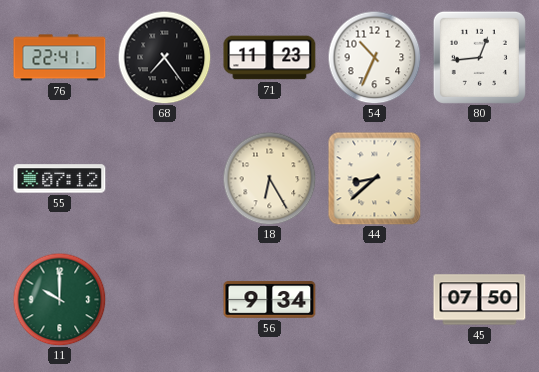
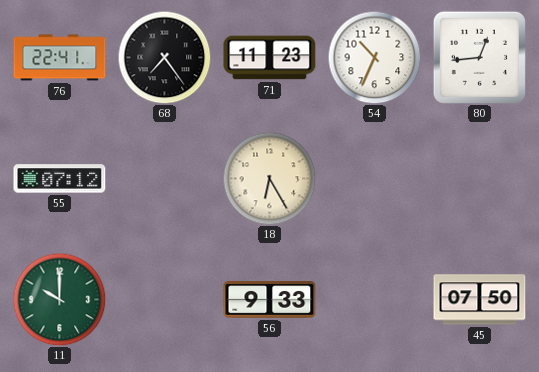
44: 8:38 -> none (375, 179)
56: 9:34 -> 9:33 (270, 300)
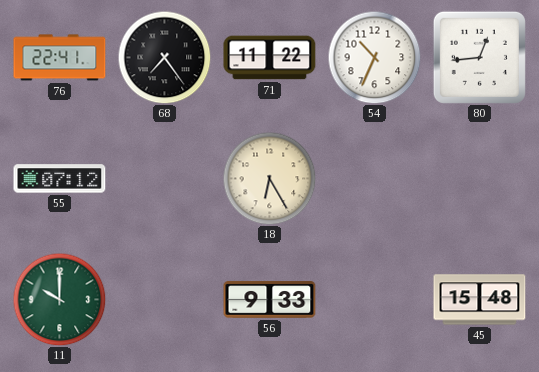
71: 11:23 -> 11:22 (270, 58)
45: 07:50 -> 15:48 (480, 300)
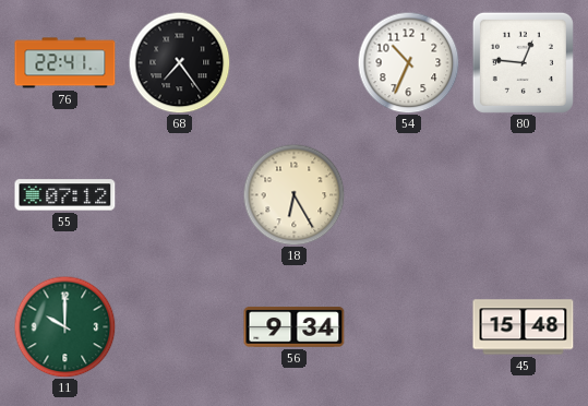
71: 11:22 -> none (270, 58)
80: 12:44 -> 12:46 (523, 62)
56: 9:33 -> 9:34 (295, 327)
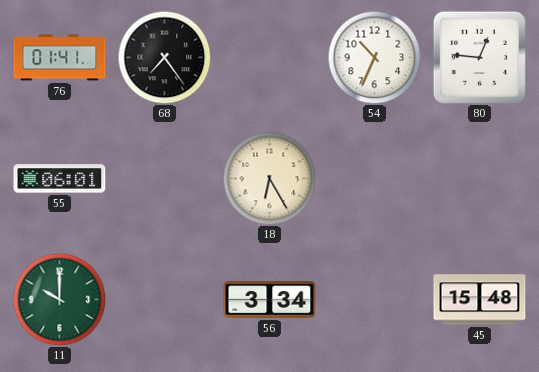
76: 22:41 -> 01:41 (60, 58)
55: 07:12 -> 06:01 (60, 179)
56: 9:34 -> 3:34 (270, 300)
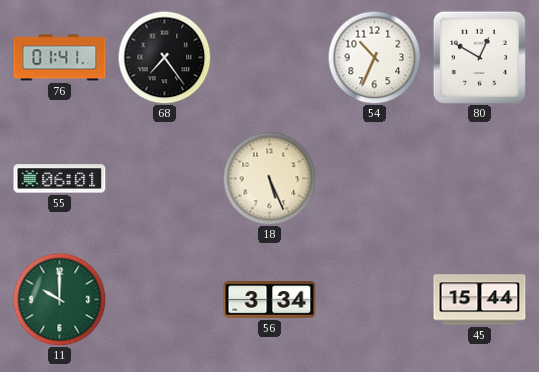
80: 12:46 -> 12:50 (479, 57)
18: 6:25 -> 5:26 (269, 178)
45: 15:48 -> 15:44 (480, 300)
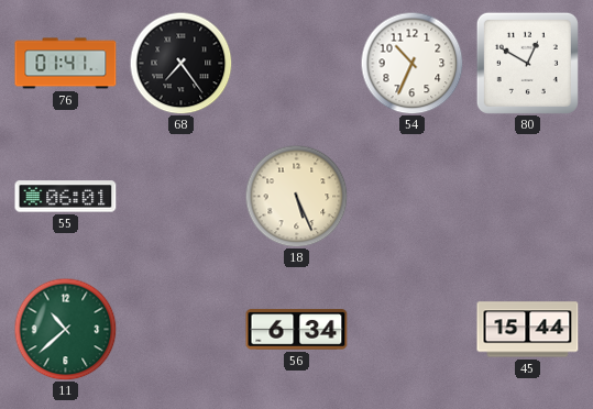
11: 10:00 -> 10:38 (65, 329)
56: 3:34 -> 6:34 (297, 330)
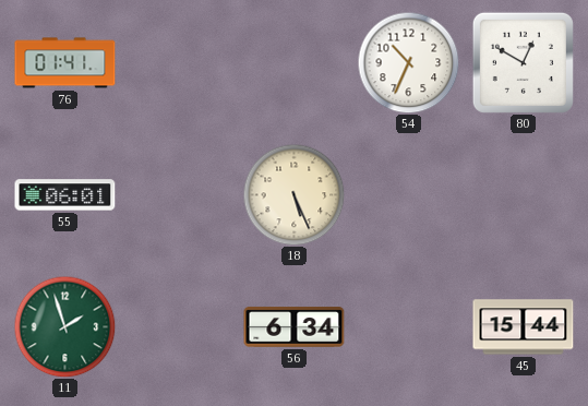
68: 7:24 -> none (180, 63)
11: 10:38 -> 1:57 (64, 326)
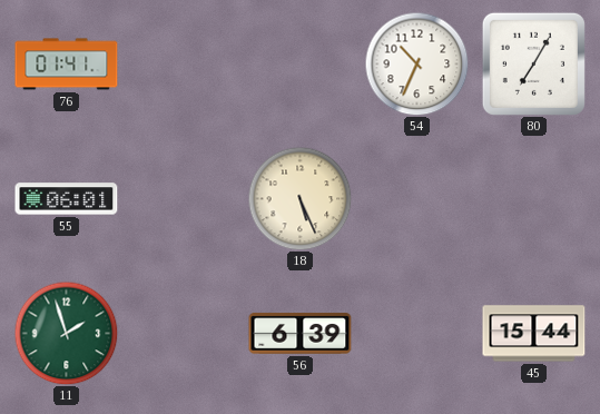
80: 12:50 -> 7:05 (533, 63)
56: 6:34 -> 6:39 (301, 334)
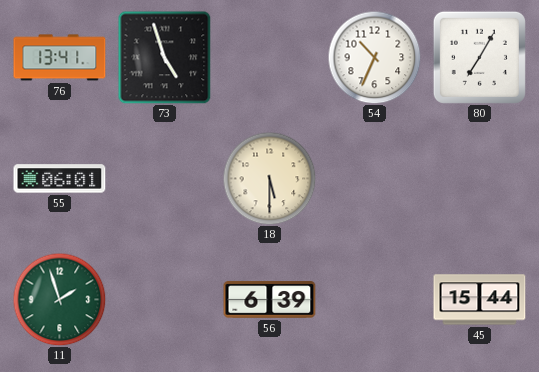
76: 01:41 -> 13:41 (60, 58)
73: none -> 4:57 (164, 57)
18: 5:26 -> 5:30 (269, 178)
